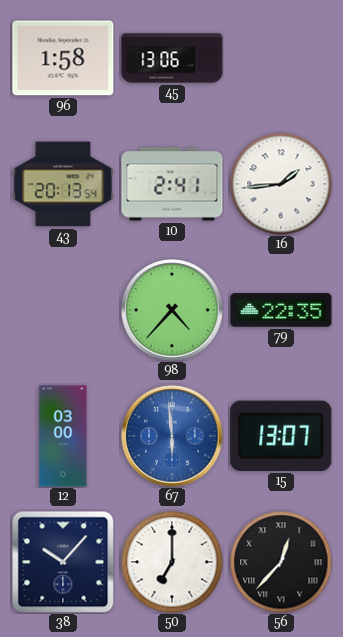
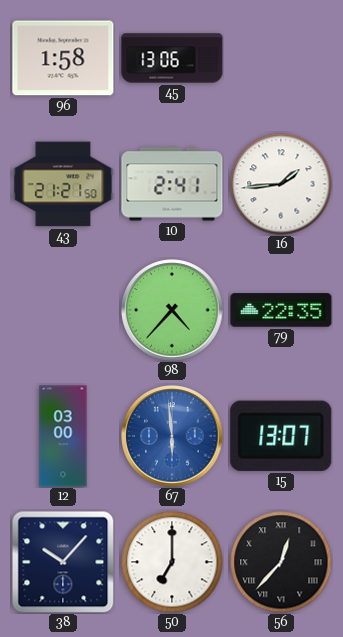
43: 20:13 -> 21:21 (63, 184)
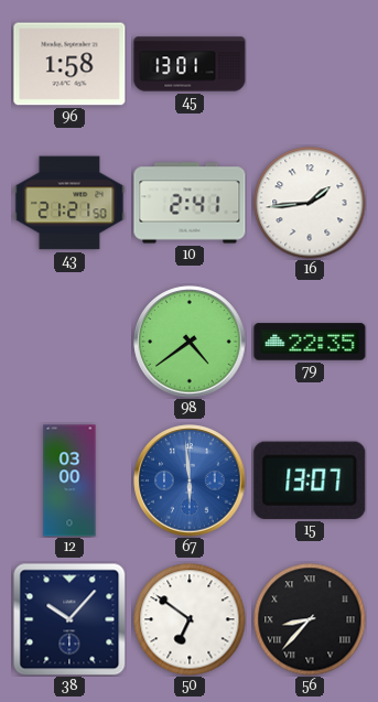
45: 13:06 -> 13:01 (190, 64)
98: 4:37 -> 4:39 (190, 342)
50: 7:00 -> 6:51 (190, 619)
56: 12:37 -> 8:37 (310, 619)
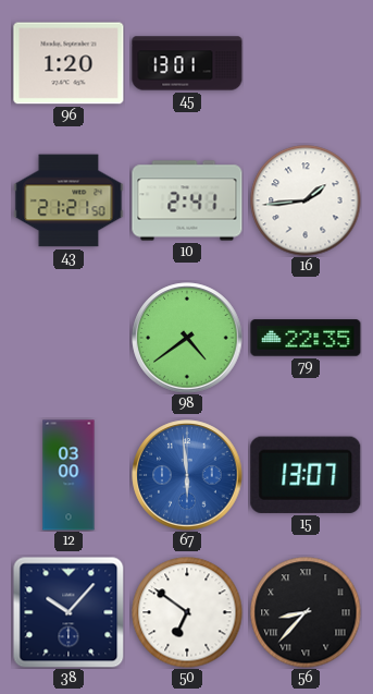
96: 1:58 -> 1:20 (69, 63)
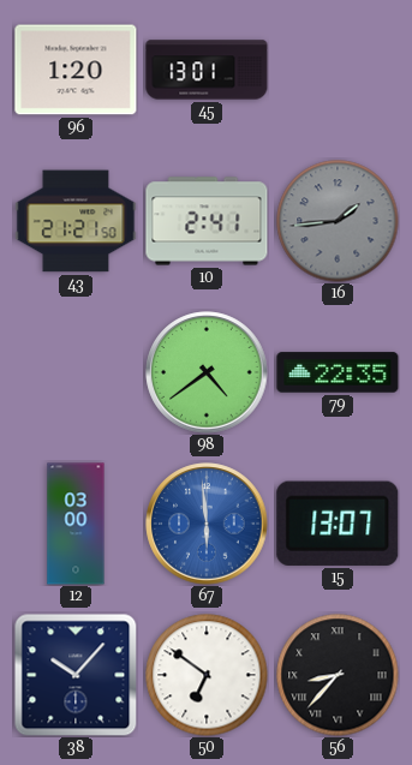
16 dial: white -> grey (338, 221)
